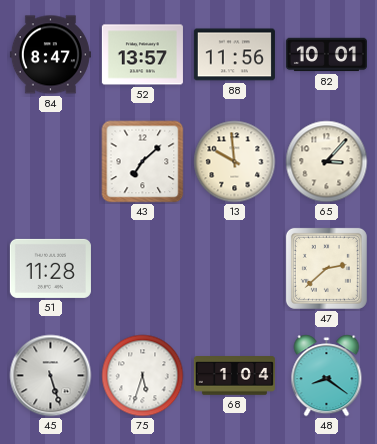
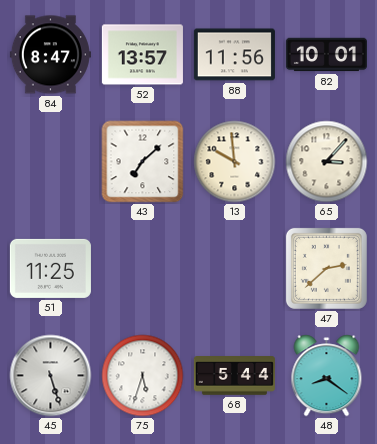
51: 11:28 -> 11:25 (50, 268)
68: 1:04 -> 5:44 (234, 376)
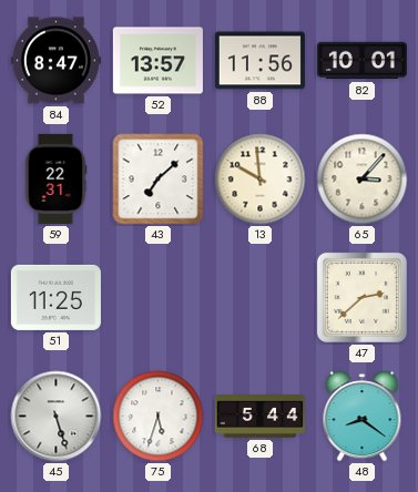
59: none -> 22:31 (55, 178)
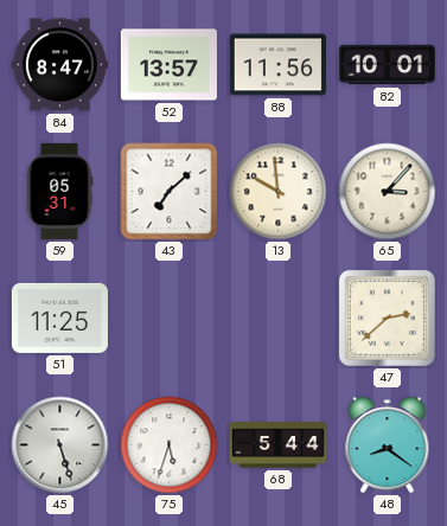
59: 22:31 -> 05:31 (59, 191)
